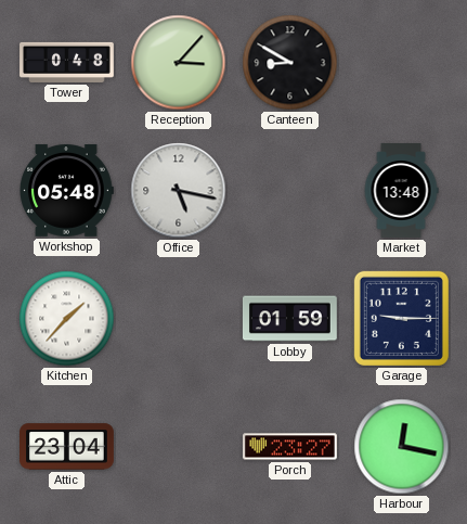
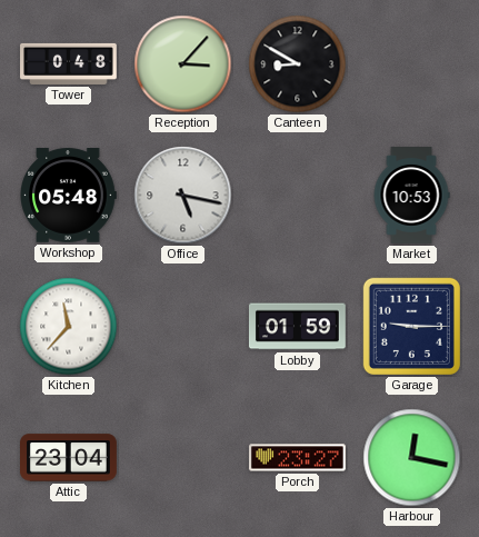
Market: 13:48 -> 10:53 (411, 196)
Kitchen: 1:37 -> 11:37 (69, 327)
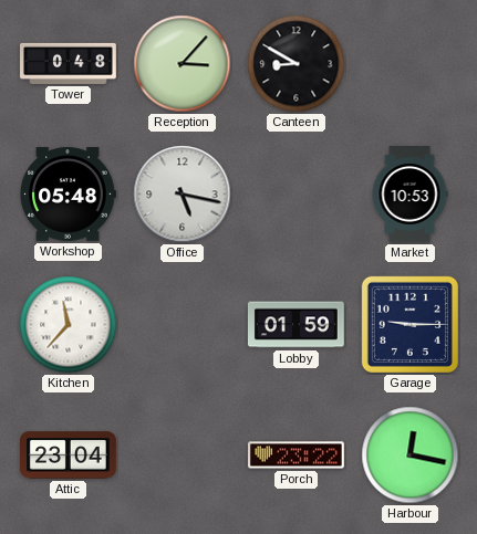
Porch: 23:27 -> 23:22 (297, 456)
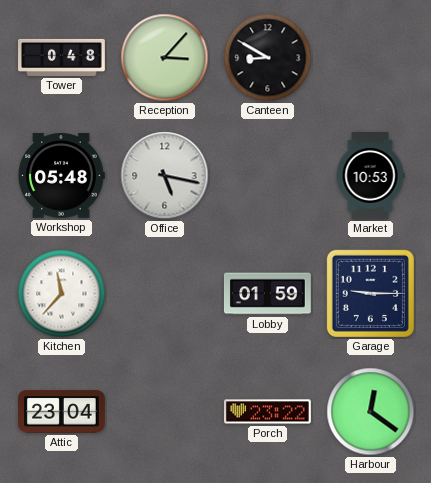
Harbour: 12:17 -> 12:21 (371, 412)
